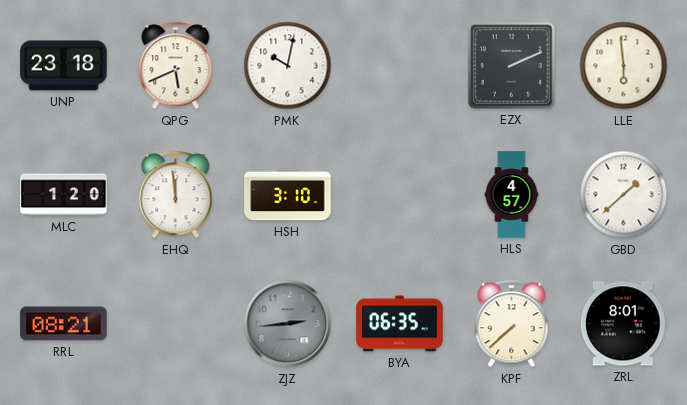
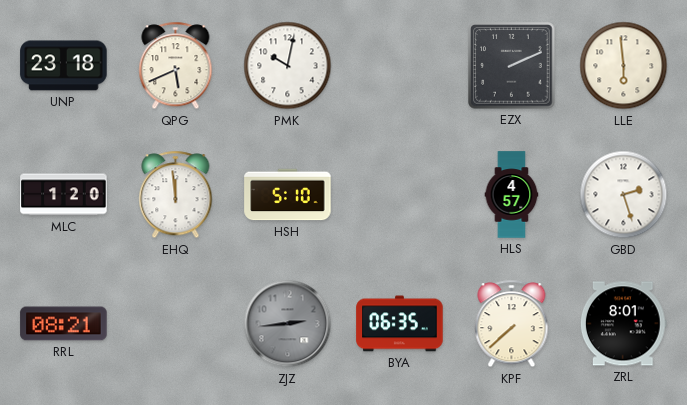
HSH: 3:10 -> 5:10 (288, 195)
GBD: 1:38 -> 2:27 (624, 195)
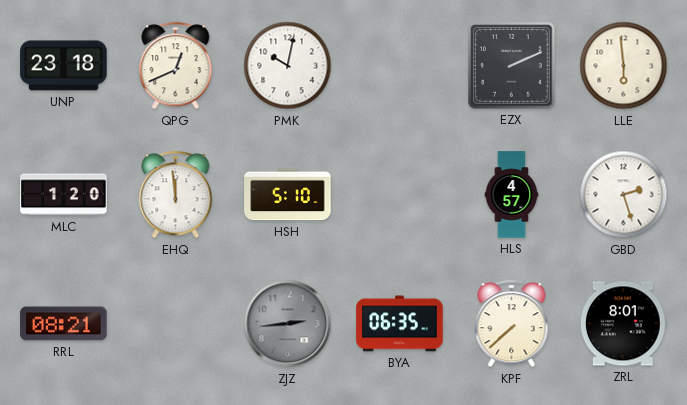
QPG: 5:41 -> 12:41 (176, 66)
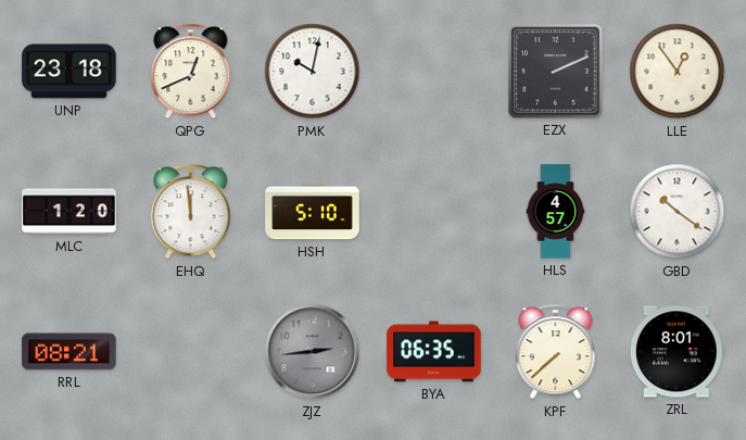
LLE: 5:59 -> 12:54 (678, 72)
GBD: 2:27 -> 10:21 (678, 212)
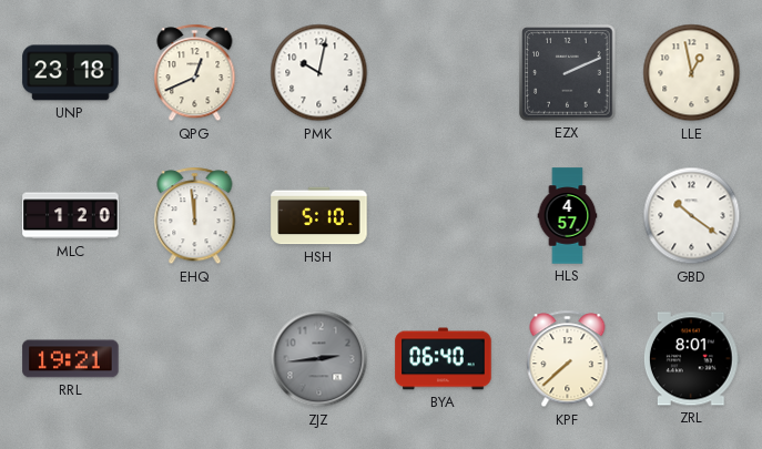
LLE: 12:54 -> 12:58 (692, 73)
RRL: 08:21 -> 19:21 (71, 359)
BYA: 06:35 -> 06:40 (444, 359)
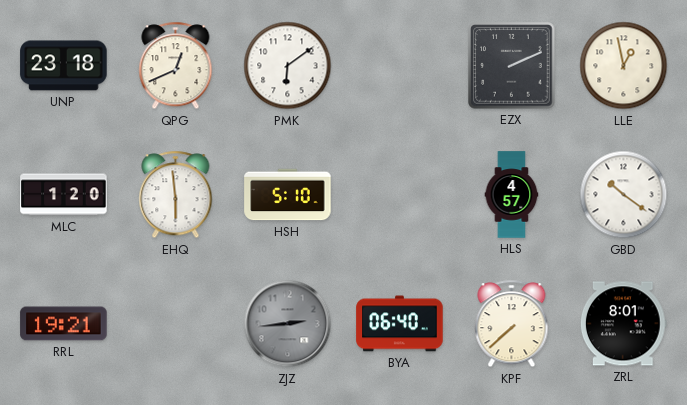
PMK: 10:02 -> 6:09 (288, 66)
EHQ: 11:59 -> 5:59 (176, 195)
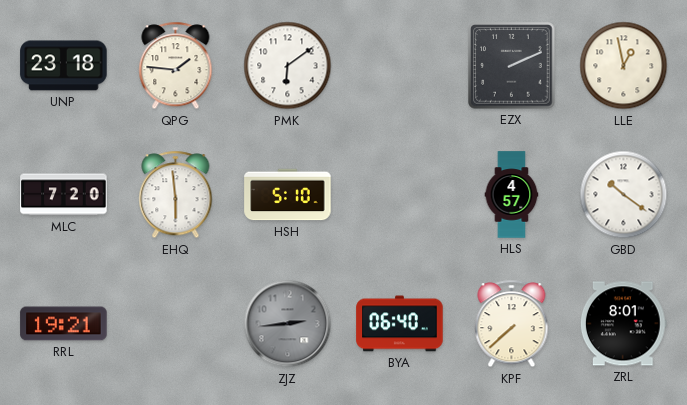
QPG: 12:41 -> 1:46 (176, 66)
MLC: 1:20 -> 7:20 (64, 195)
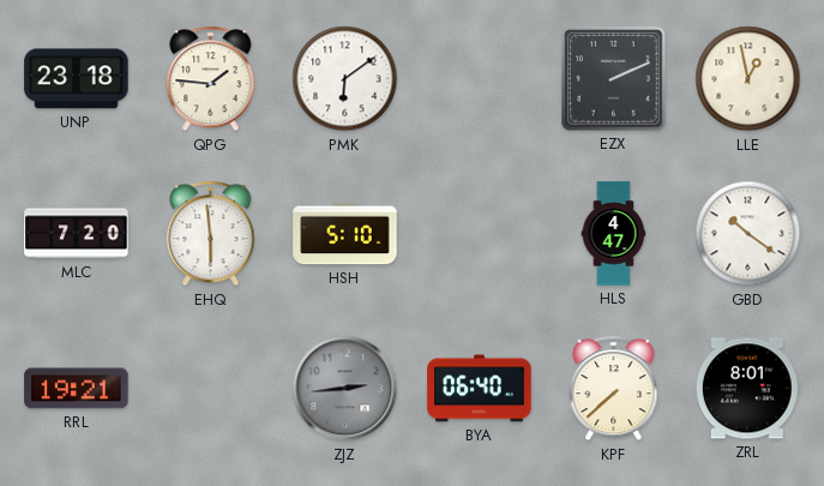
HLS: 4:57 -> 4:47 (614, 234)
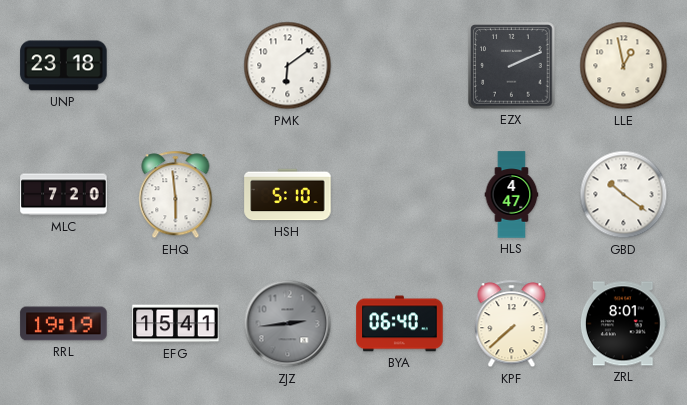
QPG: 1:46 -> none (211, 79)
RRL: 19:21 -> 19:19 (64, 324)
EFG: none -> 15:41 (176, 324)
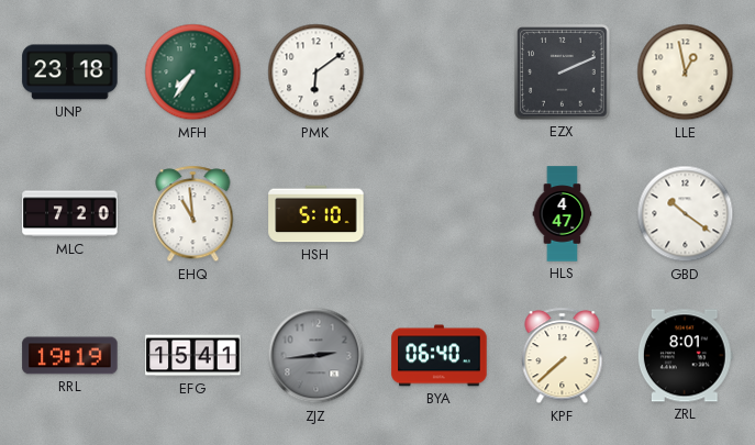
MFH: none -> 7:36 (193, 73)
EHQ: 5:59 -> 10:59 (193, 214)
